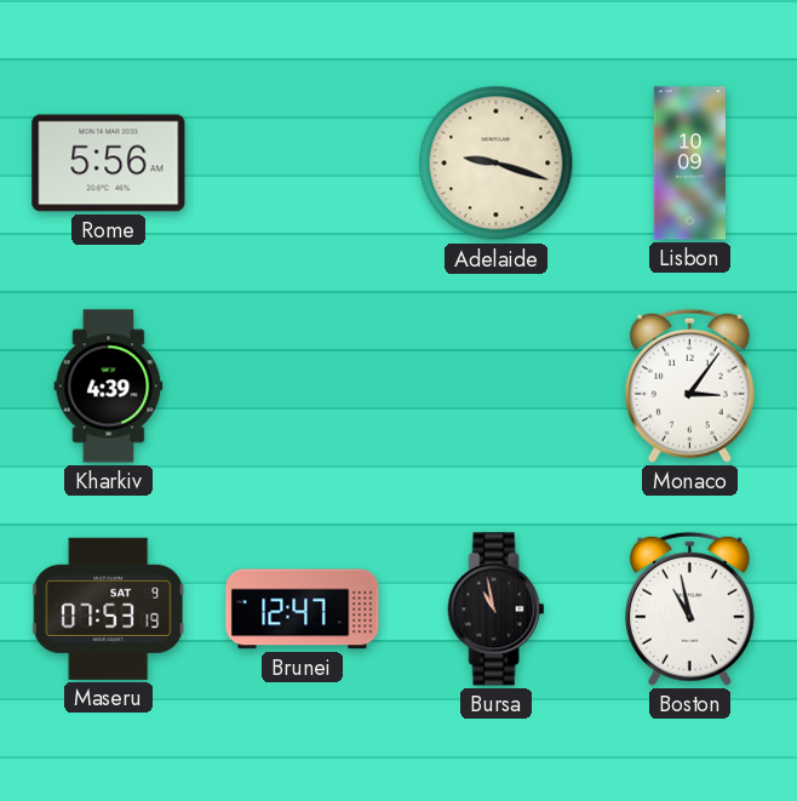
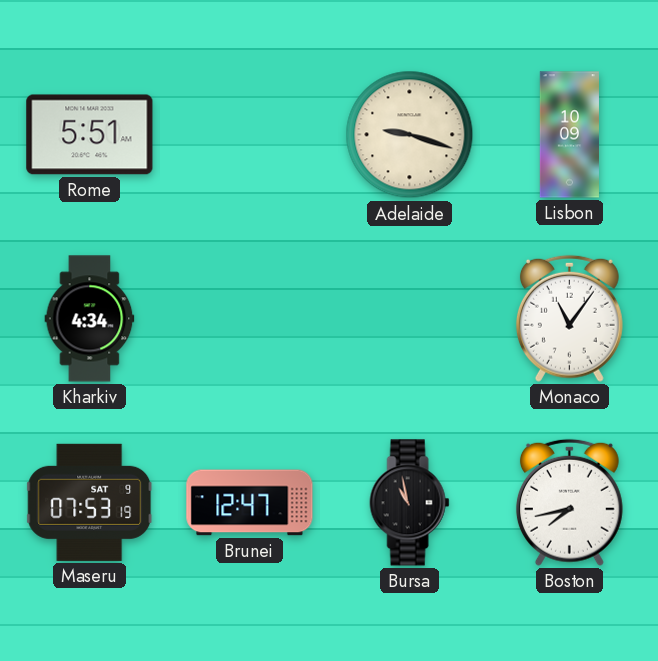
Rome: 5:56 -> 5:51 (90, 135)
Kharkiv: 4:39 -> 4:34 (90, 319)
Monaco: 3:06 -> 11:06 (569, 318)
Boston: 10:58 -> 7:43 (569, 502)
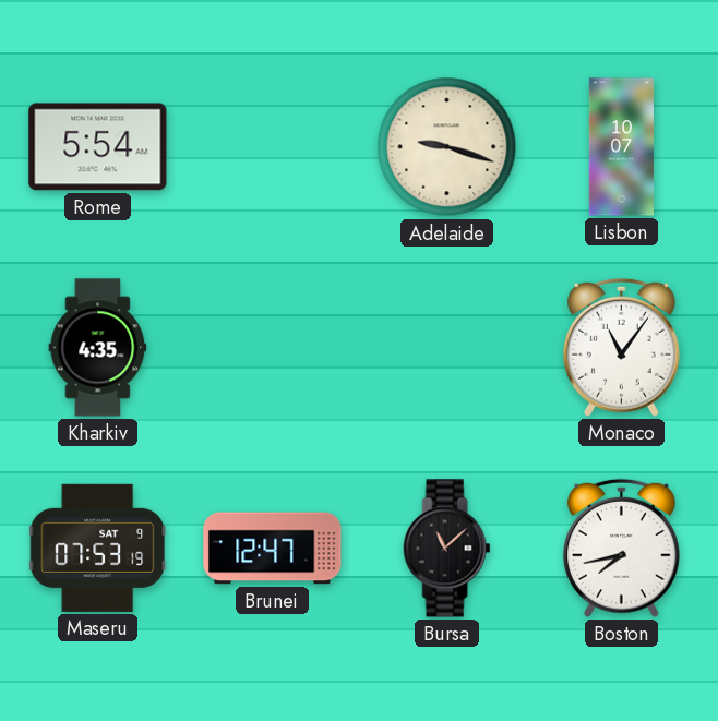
Rome: 5:51 -> 5:54 (98, 147)
Lisbon: 10:09 -> 10:07 (621, 147)
Kharkiv: 4:34 -> 4:35 (98, 348)
Bursa: 10:58 -> 11:08 (447, 549)
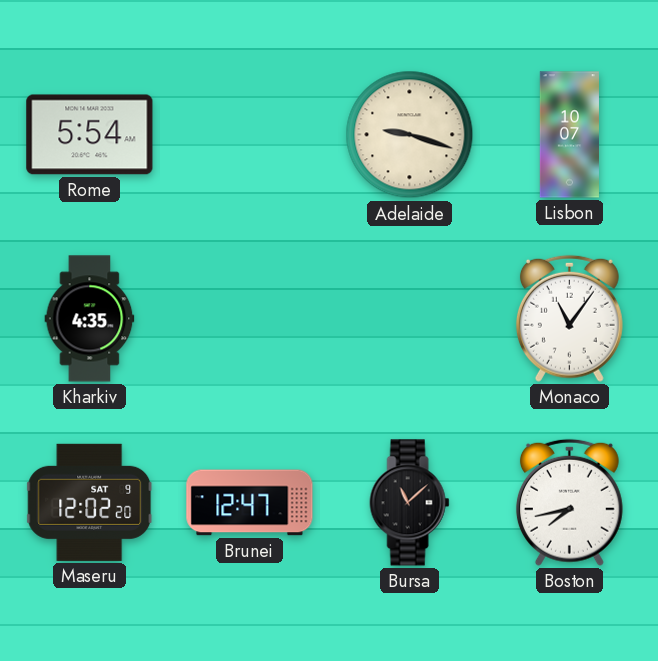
Maseru: 07:53 -> 12:02 (90, 502)
